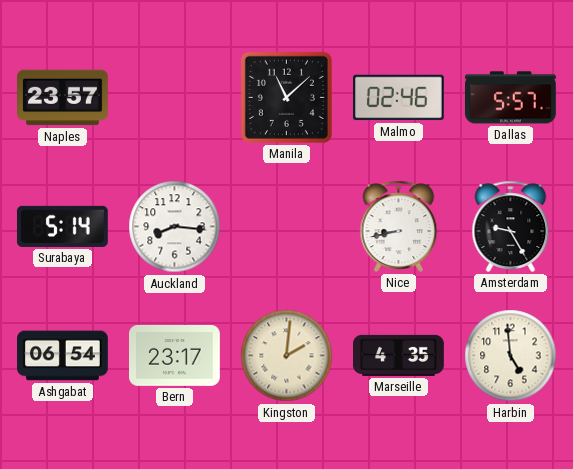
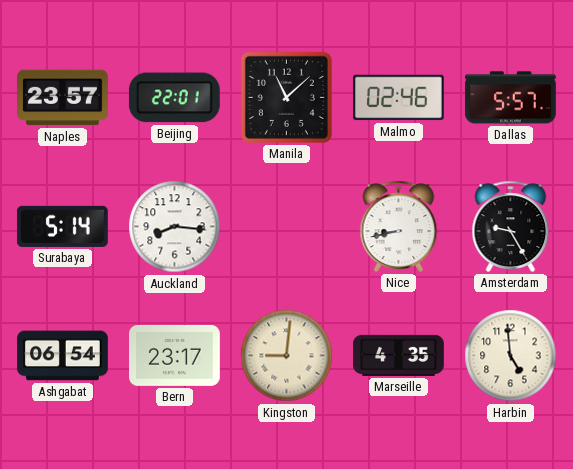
Beijing: none -> 22:01 (174, 98)
Kingston: 2:01 -> 9:01 (287, 356)
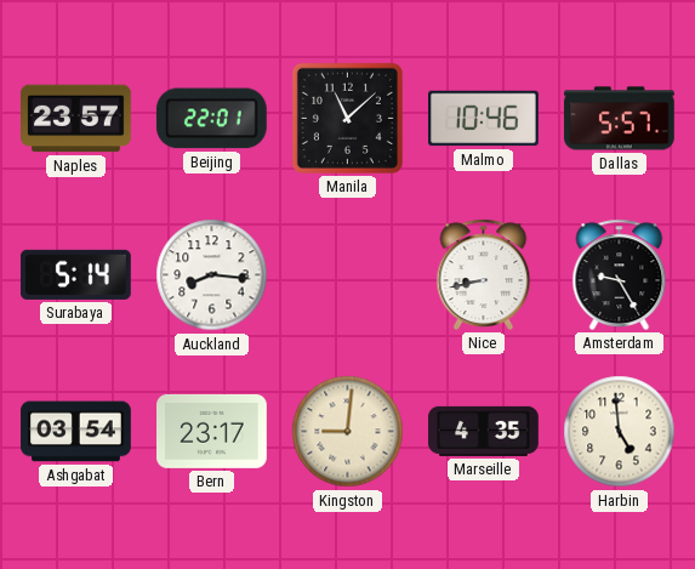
Malmo: 02:46 -> 10:46 (484, 119)
Ashgabat: 06:54 -> 03:54 (76, 432)
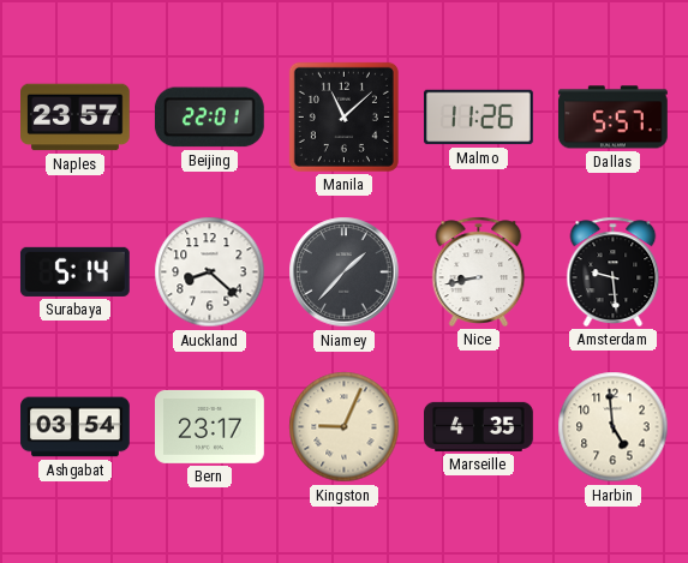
Malmo: 10:46 -> 11:26 (479, 118)
Auckland: 8:16 -> 8:22 (210, 272)
Niamey: none -> 1:37 (345, 272)
Amsterdam: 9:25 -> 9:29 (614, 271)
Kingston: 9:01 -> 9:04 (345, 427)
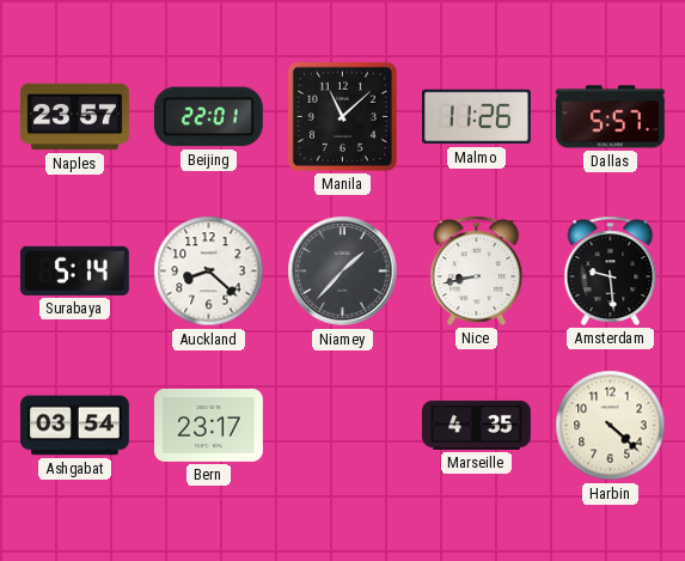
Kingston: 9:04 -> none (345, 427)
Harbin: 4:59 -> 4:22 (611, 426)
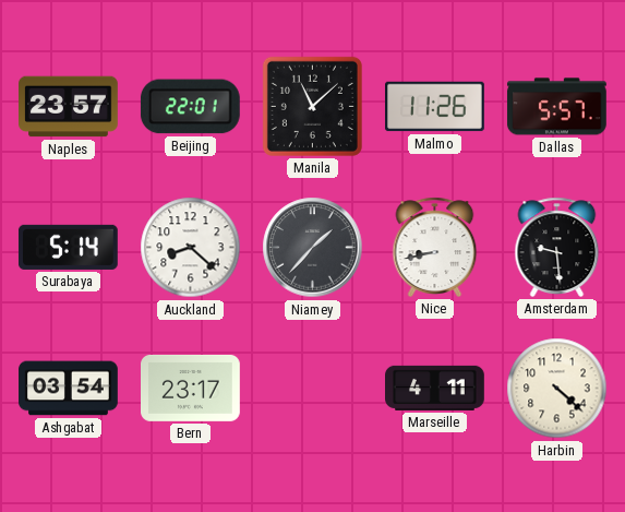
Marseille: 4:35 -> 4:11 (435, 388)
